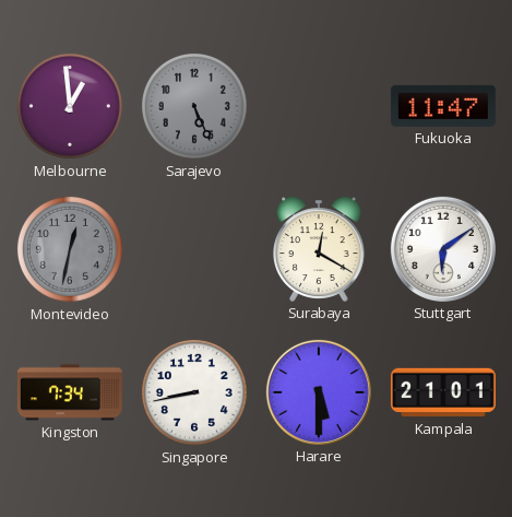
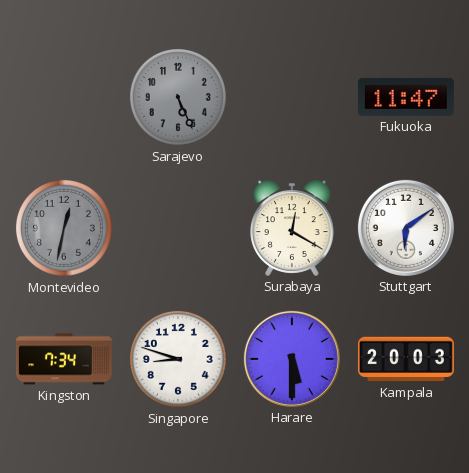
Melbourne: 12:59 -> none (70, 106)
Singapore: 8:43 -> 8:48 (178, 359)
Kampala: 21:01 -> 20:03 (406, 359)
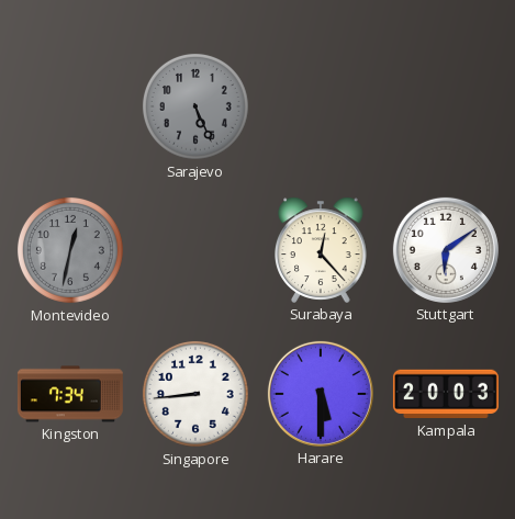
Fukuoka: 11:47 -> none (406, 97)
Surabaya: 12:20 -> 12:23 (321, 250)
Singapore: 8:48 -> 8:44 (195, 394)
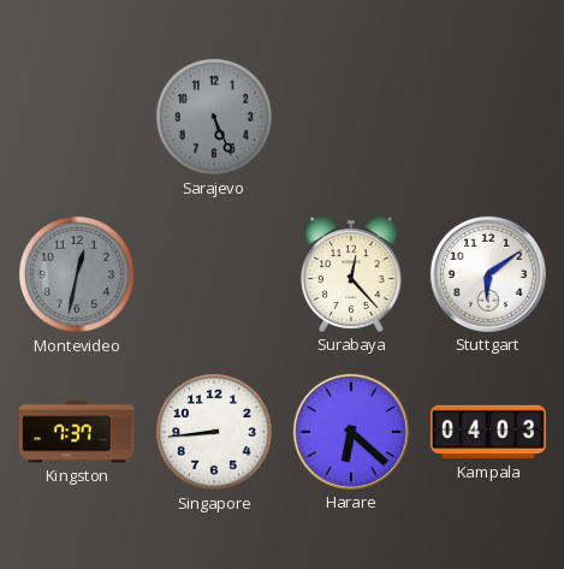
Kingston: 7:34 -> 7:37 (77, 432)
Harare: 5:30 -> 6:22 (351, 432)
Kampala: 20:03 -> 04:03 (488, 432)
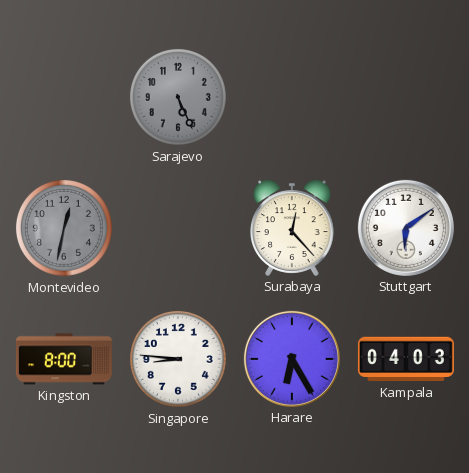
Kingston: 7:37 -> 8:00 (64, 359)
Singapore: 8:44 -> 8:46 (178, 359)
Harare: 6:22 -> 6:25 (292, 359)
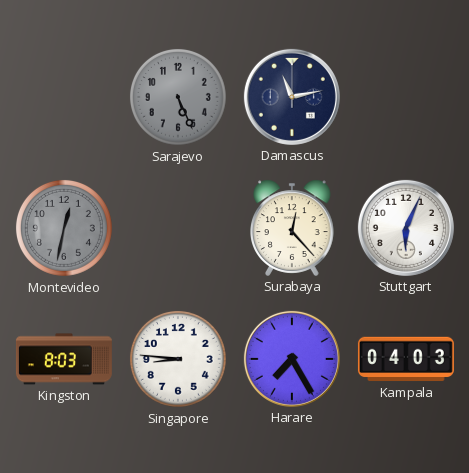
Damascus: none -> 11:13 (292, 97)
Stuttgart: 6:09 -> 6:04 (406, 228)
Kingston: 8:00 -> 8:03 (64, 359)
Harare: 6:25 -> 7:25 (292, 359)
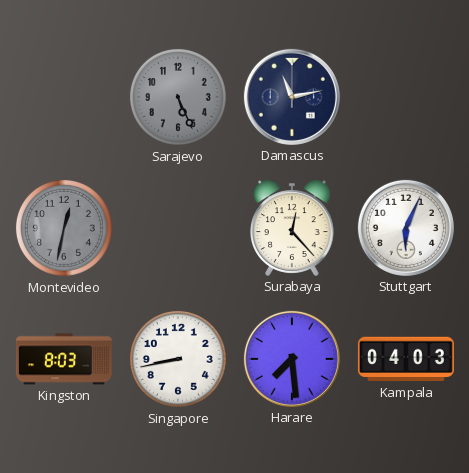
Singapore: 8:46 -> 8:43 (178, 359)
Harare: 7:25 -> 7:29 (292, 359)
